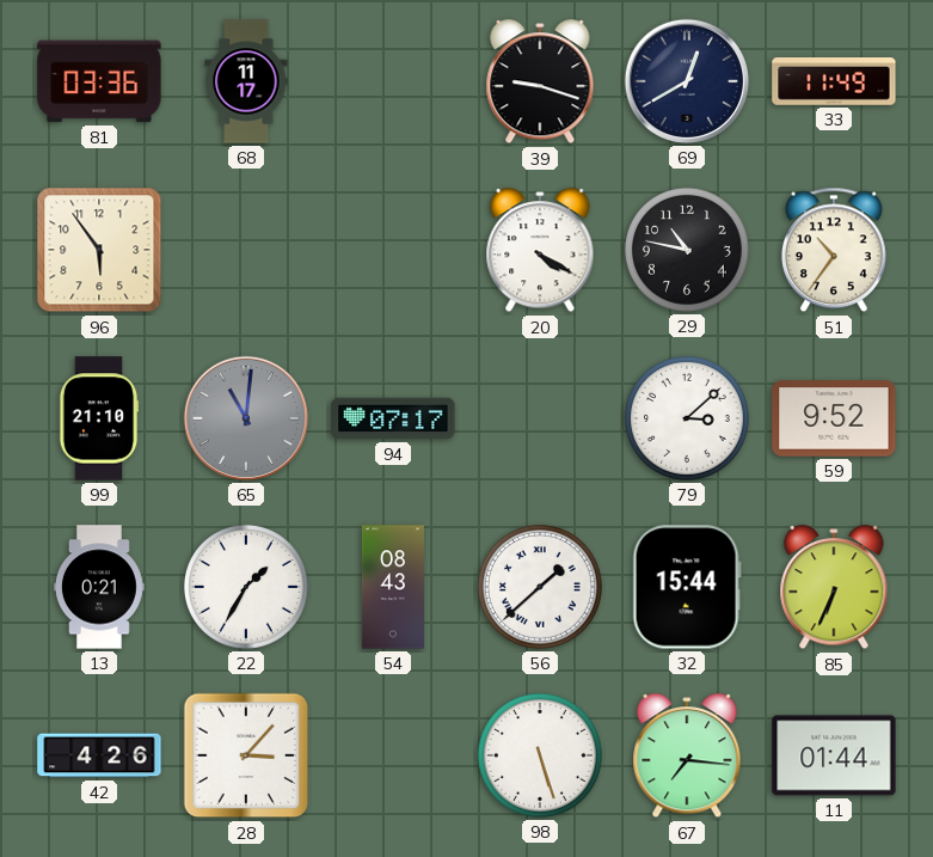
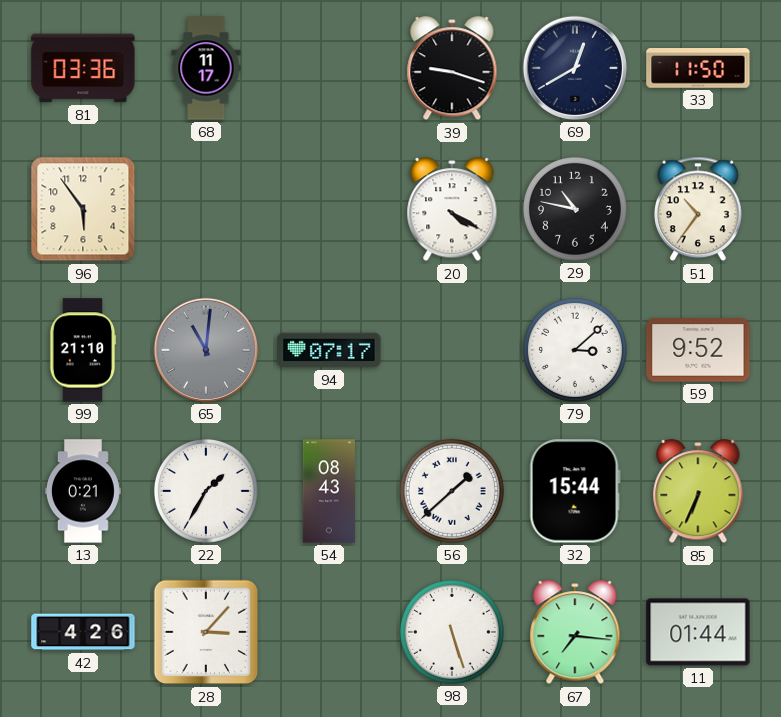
33: 11:49 -> 11:50 (698, 69)
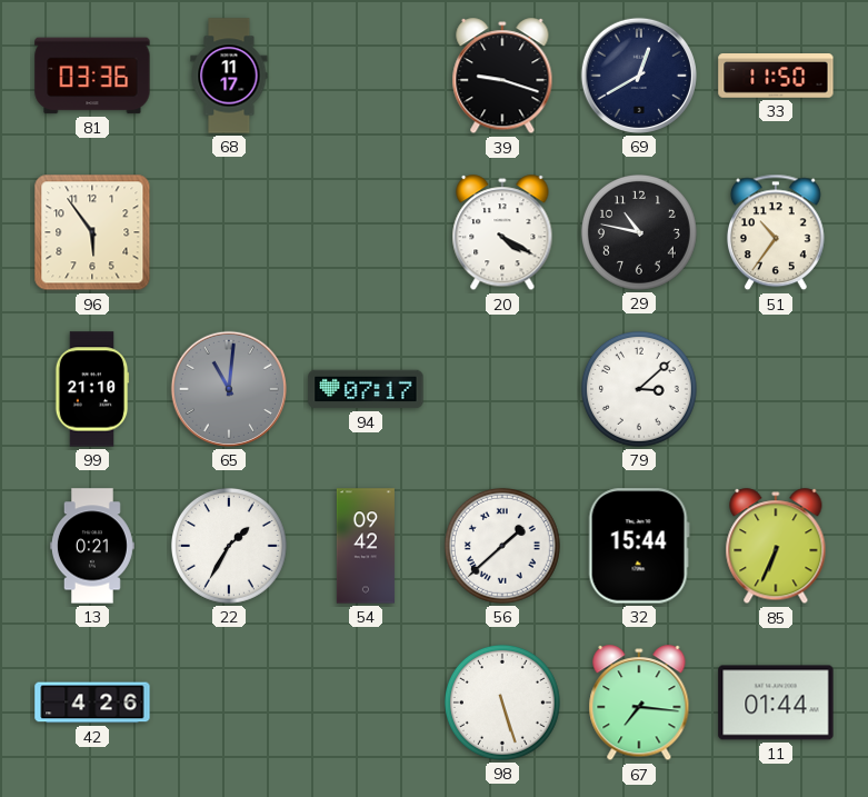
59: 9:52 -> none (698, 350)
54: 08:43 -> 09:42 (366, 546)
28: 3:07 -> none (206, 632)
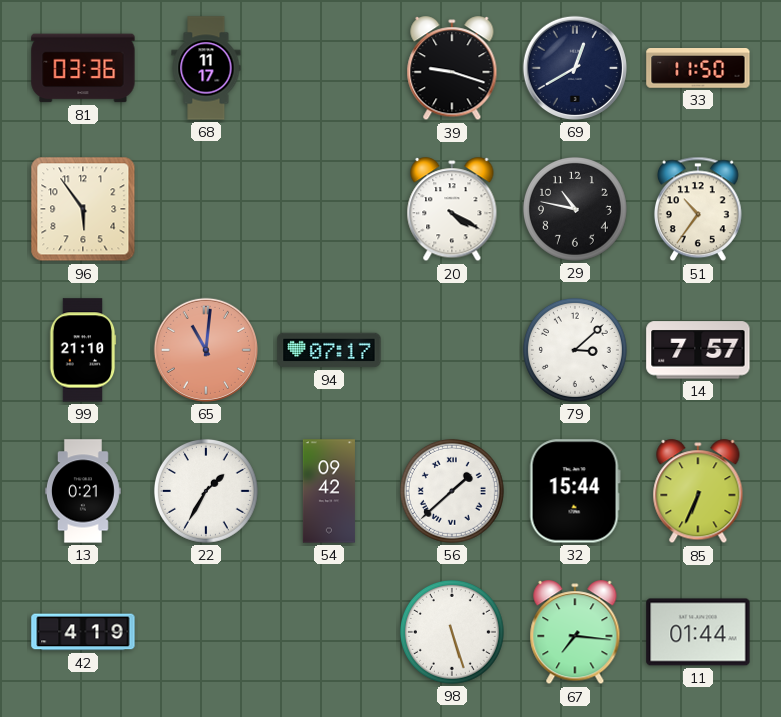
65 dial: grey -> salmon (206, 350)
14: none -> 7:57 (698, 350)
42: 4:26 -> 4:19 (83, 632)
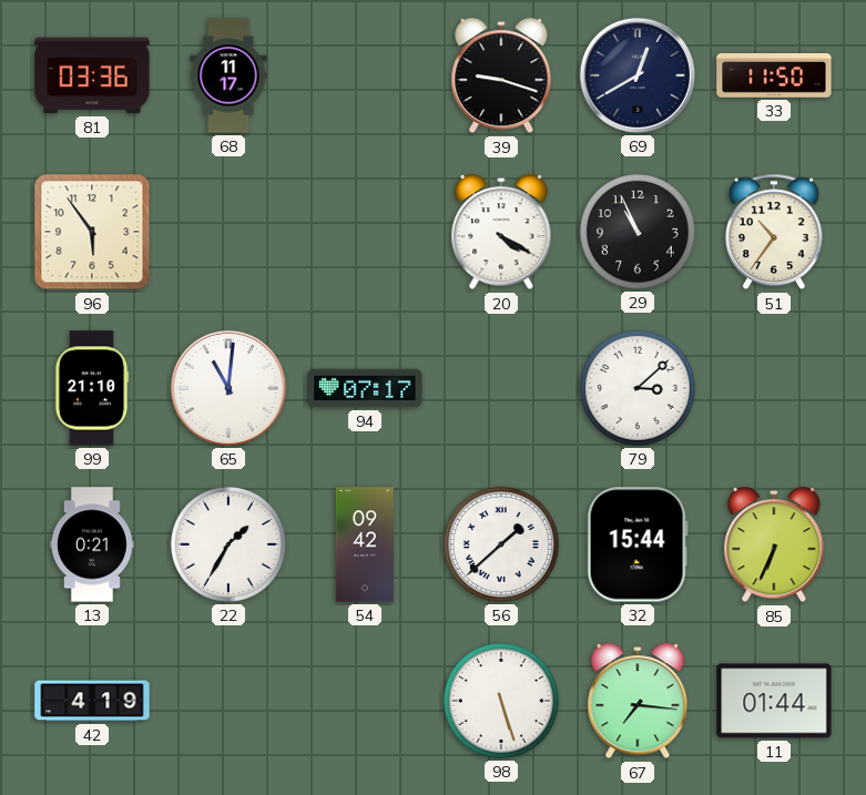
29: 10:47 -> 10:56 (638, 232)
65 dial: salmon -> white (228, 388)
14: 7:57 -> none (698, 350)
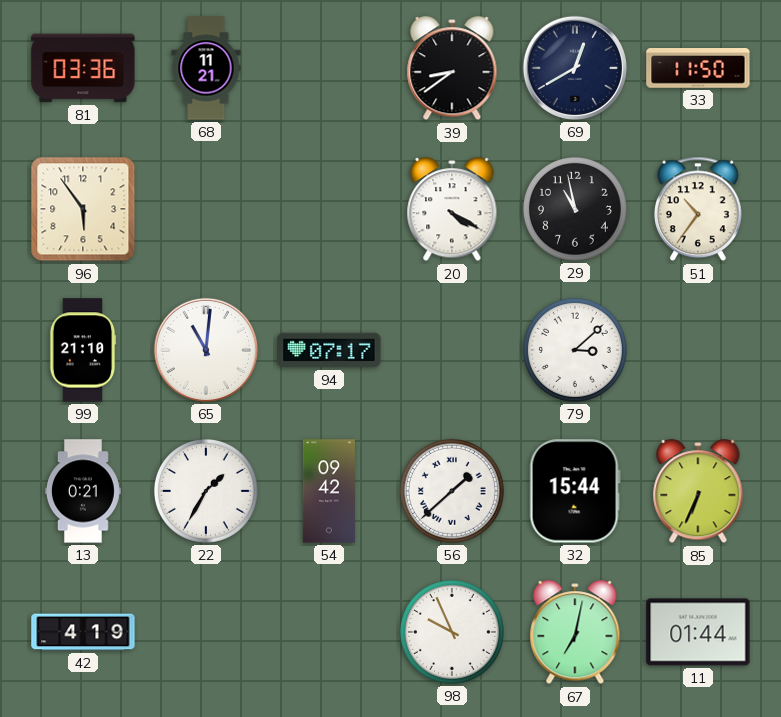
68: 11:17 -> 11:21 (206, 68)
39: 9:18 -> 8:39 (452, 69)
29: 10:56 -> 10:58 (575, 209)
98: 5:27 -> 9:56 (452, 632)
67: 7:16 -> 7:02 (575, 633)
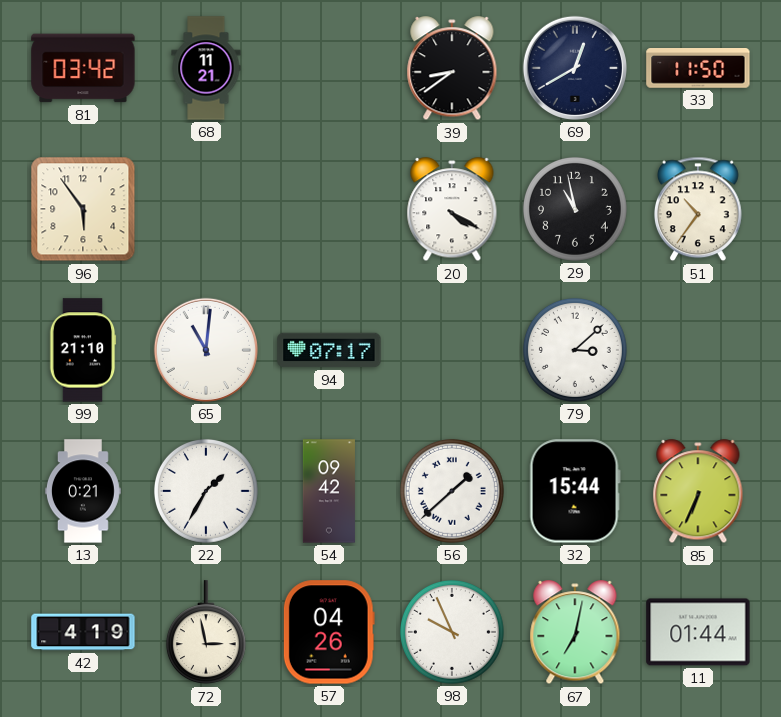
81: 03:36 -> 03:42 (83, 68)
72: none -> 2:58 (206, 633)
57: none -> 04:26 (329, 632)
